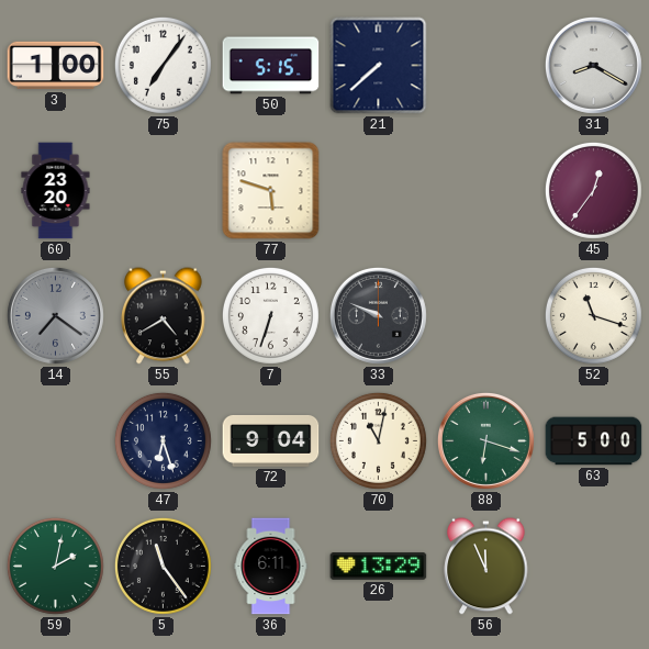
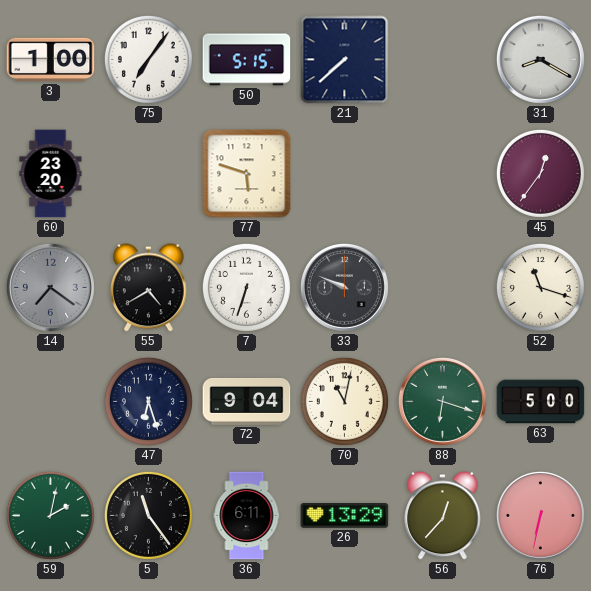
56: 11:56 -> 12:37 (443, 516)
76: none -> 6:32 (540, 515)
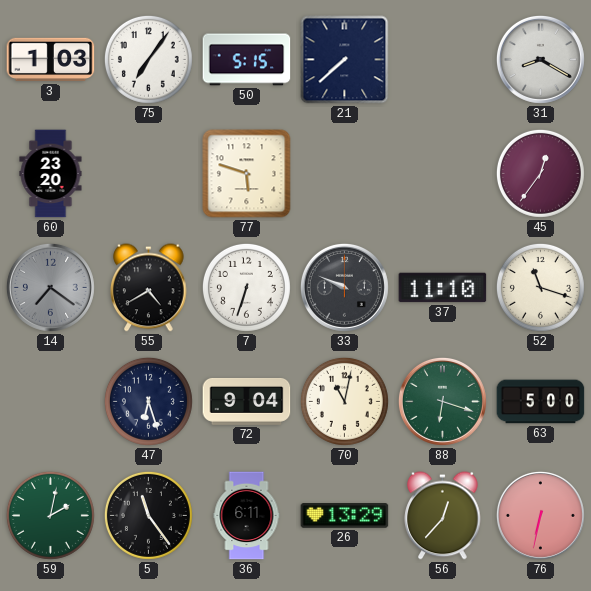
3: 1:00 -> 1:03 (51, 60)
37: none -> 11:10 (443, 288)
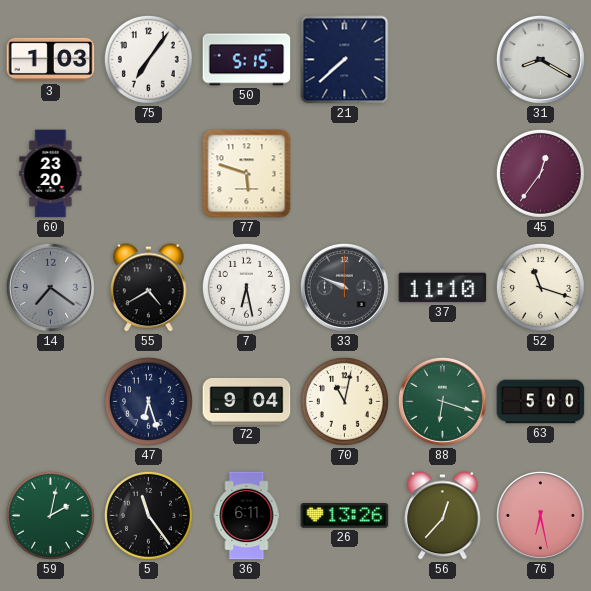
7: 6:33 -> 6:28 (246, 287)
26: 13:29 -> 13:26 (345, 516)
76: 6:32 -> 6:28 (540, 515)
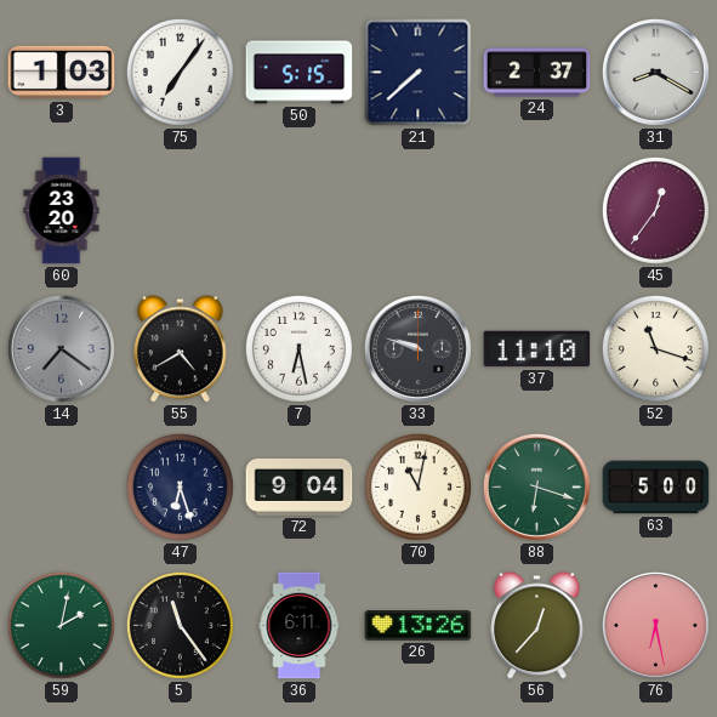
24: none -> 2:37 (537, 73)
77: 5:48 -> none (247, 174)
33: 9:49 -> 9:48 (417, 348)
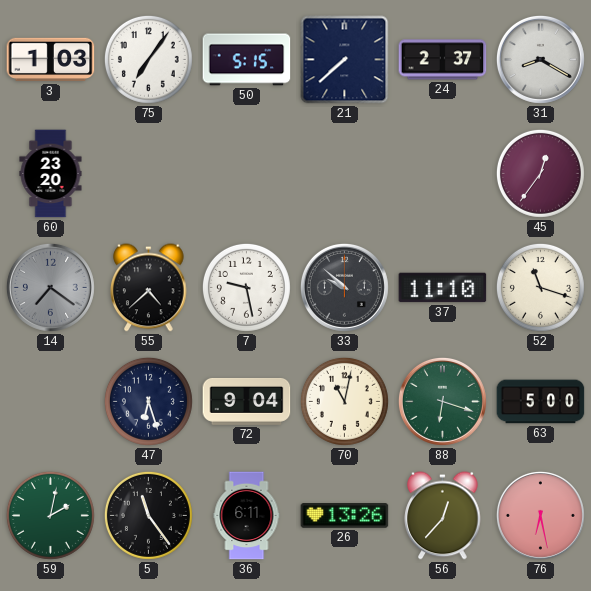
55: 4:40 -> 4:38 (149, 288)
7: 6:28 -> 9:28 (246, 287)
33: 9:48 -> 9:52 (344, 287)
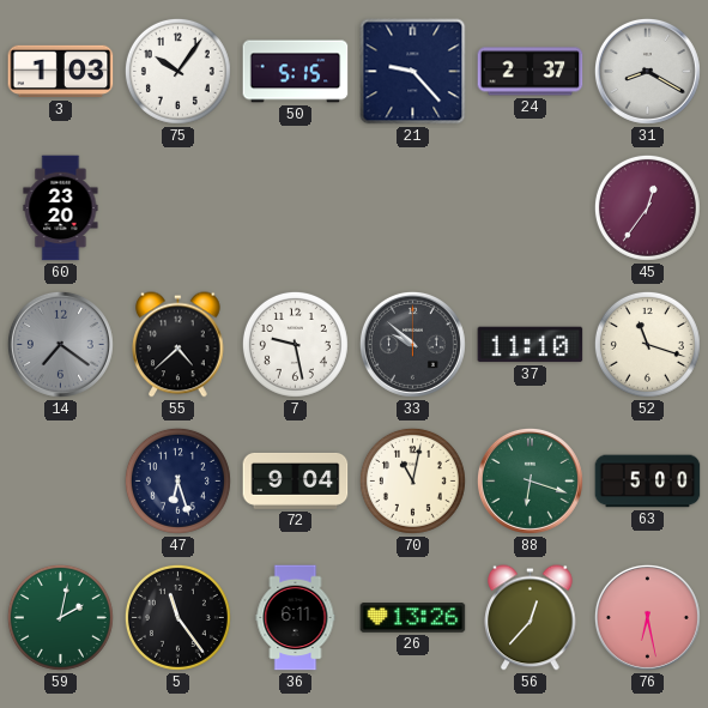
75: 7:06 -> 10:06 (177, 71)
21: 7:38 -> 9:23 (413, 72)
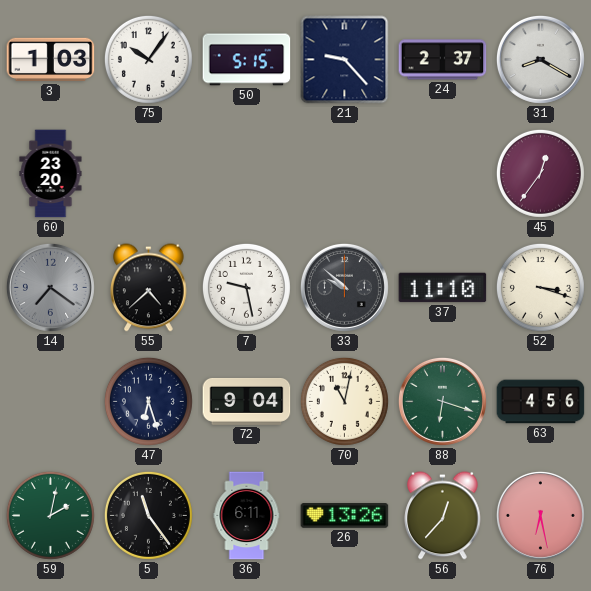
52: 11:18 -> 3:18 (540, 287)
63: 5:00 -> 4:56 (541, 402)
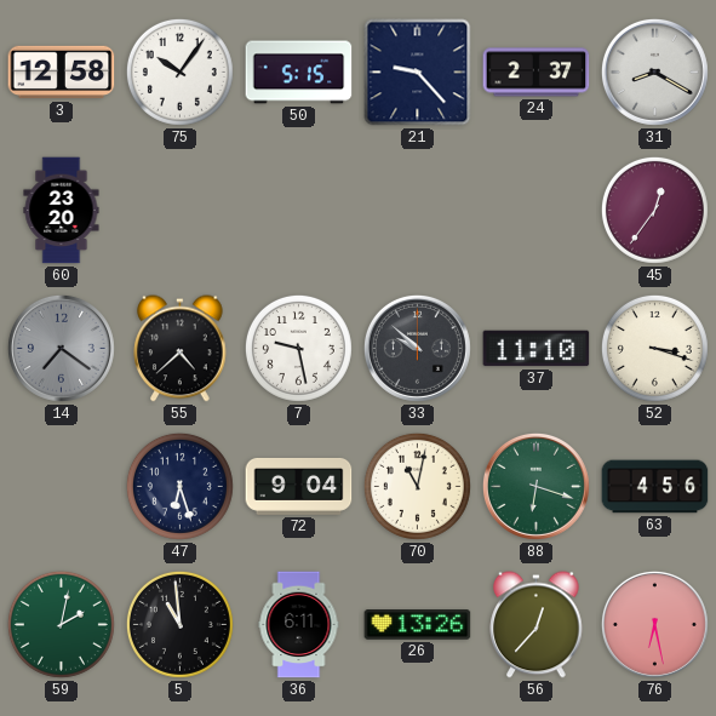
3: 1:03 -> 12:58 (62, 73)
5: 11:24 -> 10:59 (179, 624)
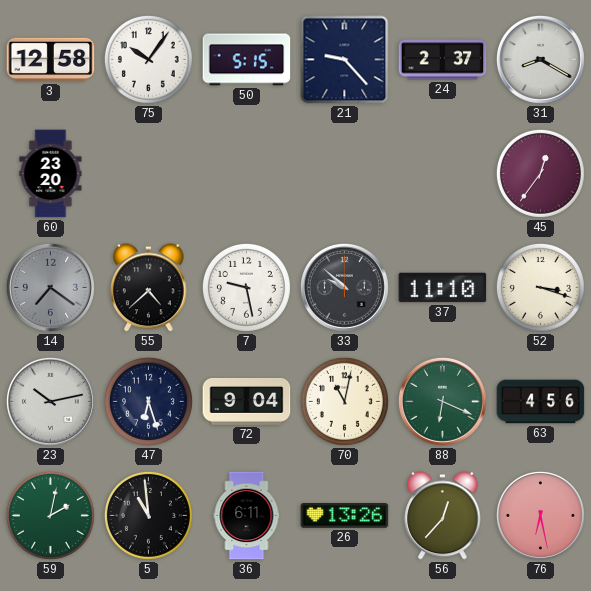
23: none -> 10:13 (50, 401)
88: 6:18 -> 6:19 (442, 401)
